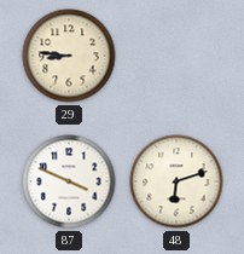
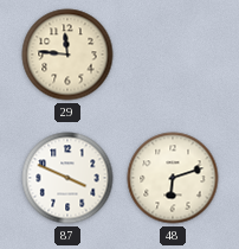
29: 8:46 -> 11:46 (67, 55)
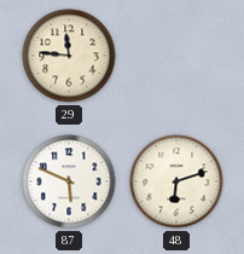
87: 3:49 -> 5:49 (69, 181)
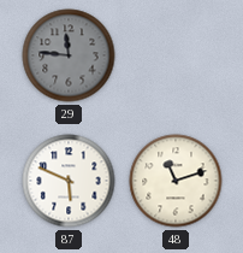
29 dial: cream -> grey (69, 55)
48: 6:12 -> 11:12 (176, 181)
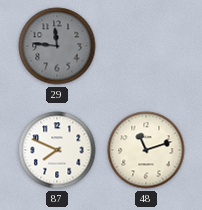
87: 5:49 -> 7:49 (57, 150)
